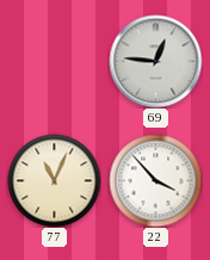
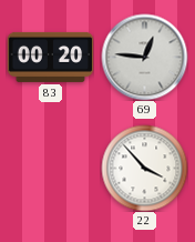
83: none -> 00:20 (50, 57)
77: 11:04 -> none (54, 180)
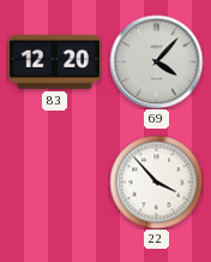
83: 00:20 -> 12:20 (54, 61)
69: 12:46 -> 4:07 (156, 61)
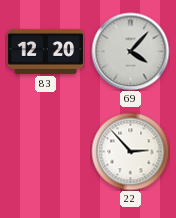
22: 3:53 -> 2:53 (130, 151)
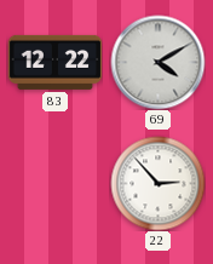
83: 12:20 -> 12:22 (54, 62)
69: 4:07 -> 4:10 (157, 62)
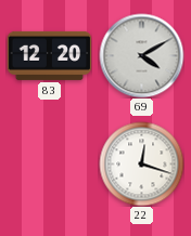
83: 12:22 -> 12:20 (49, 55)
22: 2:53 -> 12:18 (141, 163)
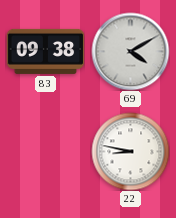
83: 12:20 -> 09:38 (45, 51)
22: 12:18 -> 8:47 (130, 151)
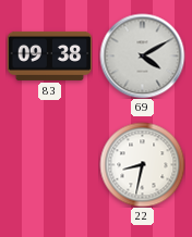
22: 8:47 -> 8:32 (142, 164)
